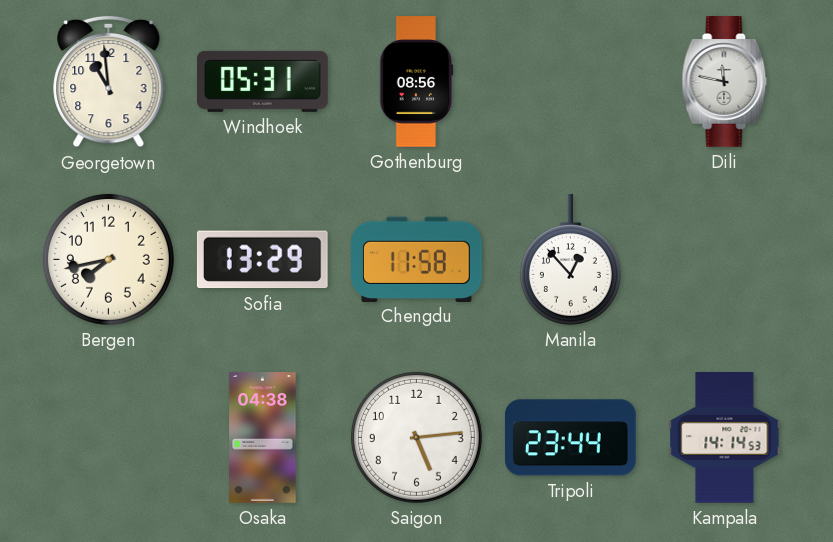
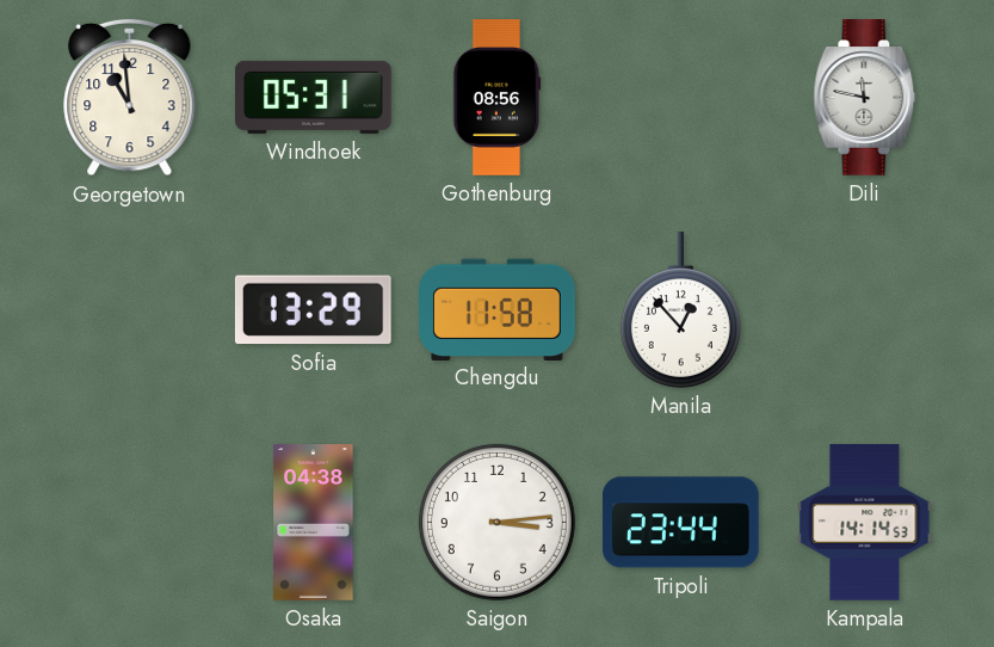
Bergen: 7:43 -> none (108, 259)
Saigon: 5:14 -> 3:14 (496, 522)
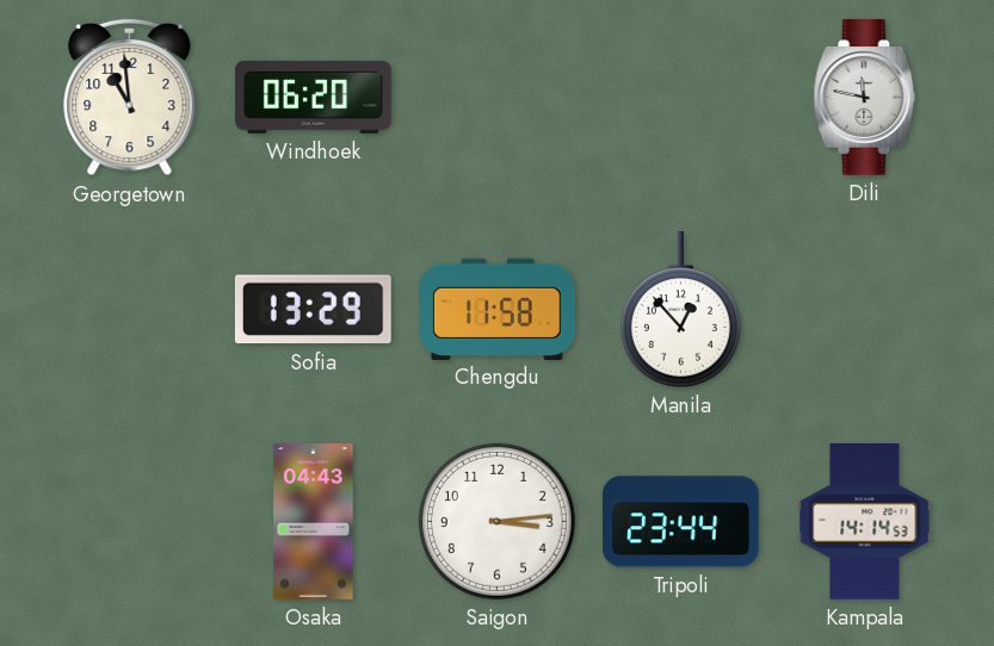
Windhoek: 05:31 -> 06:20 (314, 97)
Gothenburg: 08:56 -> none (498, 98)
Osaka: 04:38 -> 04:43 (314, 522)
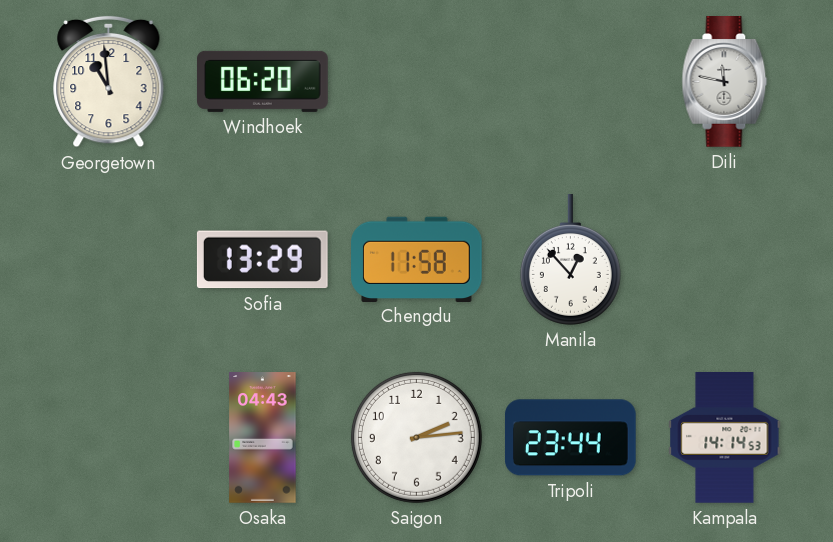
Saigon: 3:14 -> 2:14 (416, 437)
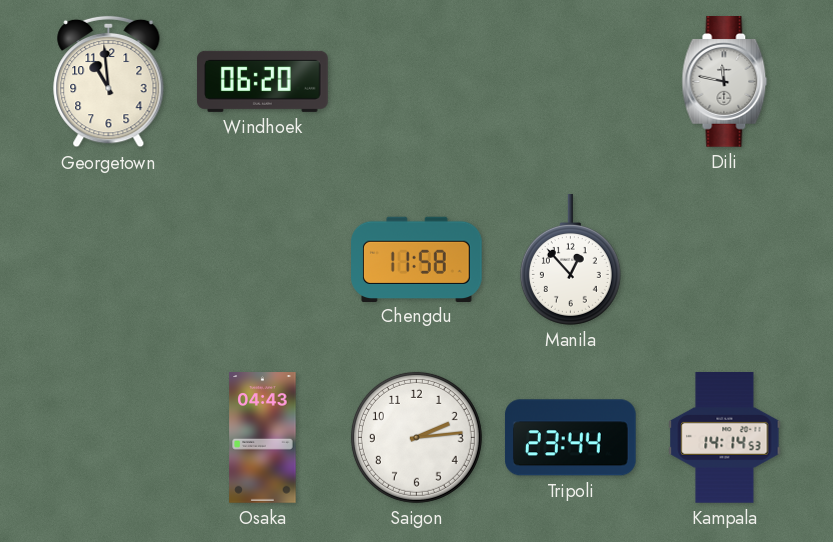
Sofia: 13:29 -> none (262, 260)
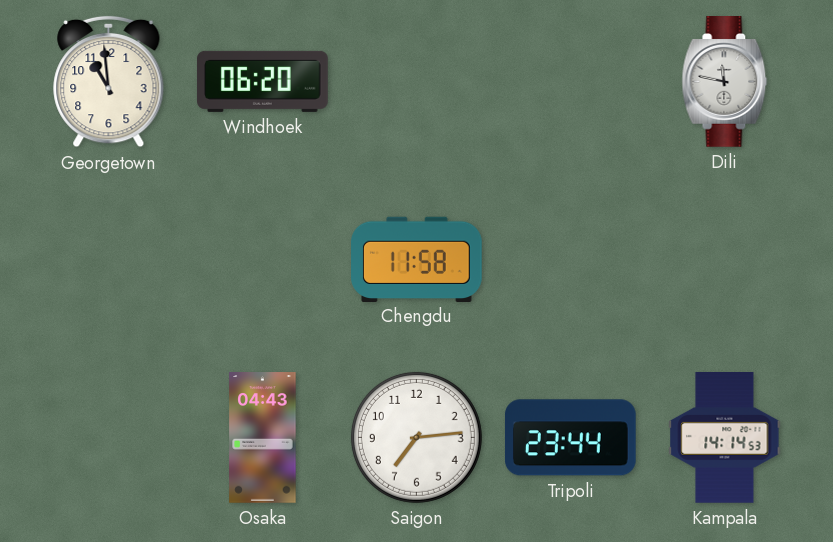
Manila: 12:53 -> none (570, 260)
Saigon: 2:14 -> 7:14 (416, 437)
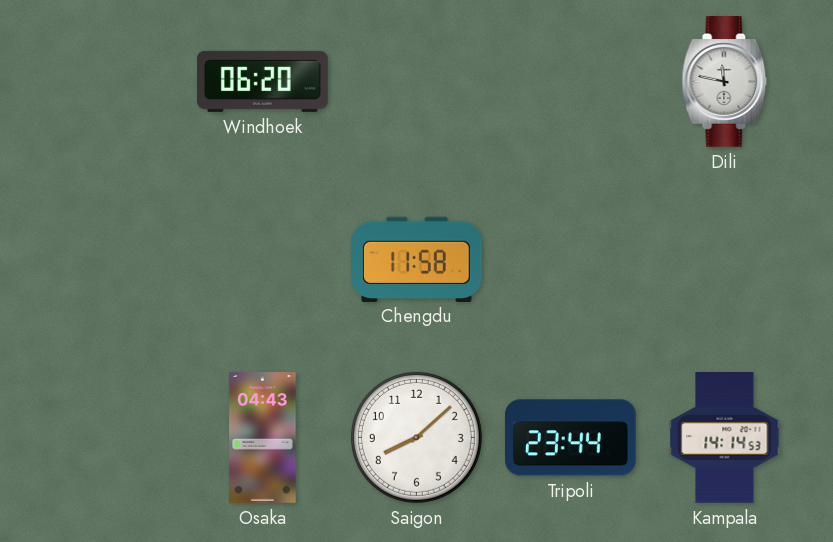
Georgetown: 10:59 -> none (109, 82)
Saigon: 7:14 -> 8:08 (416, 437)
